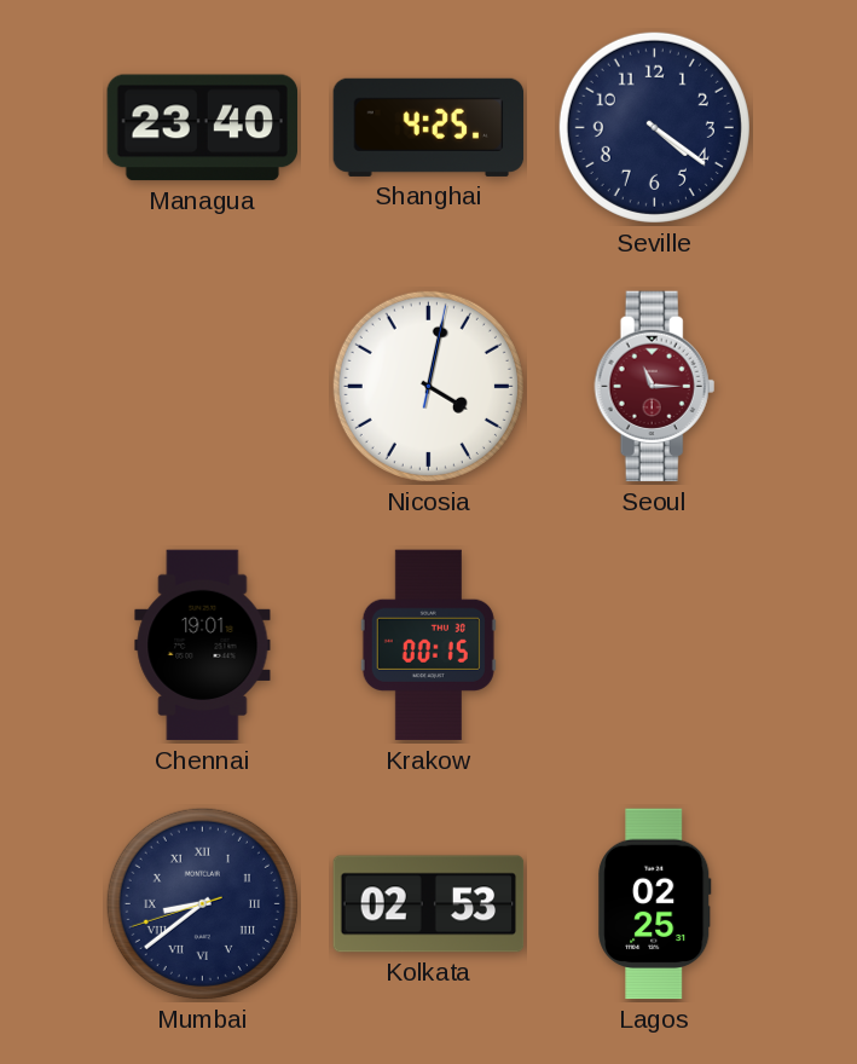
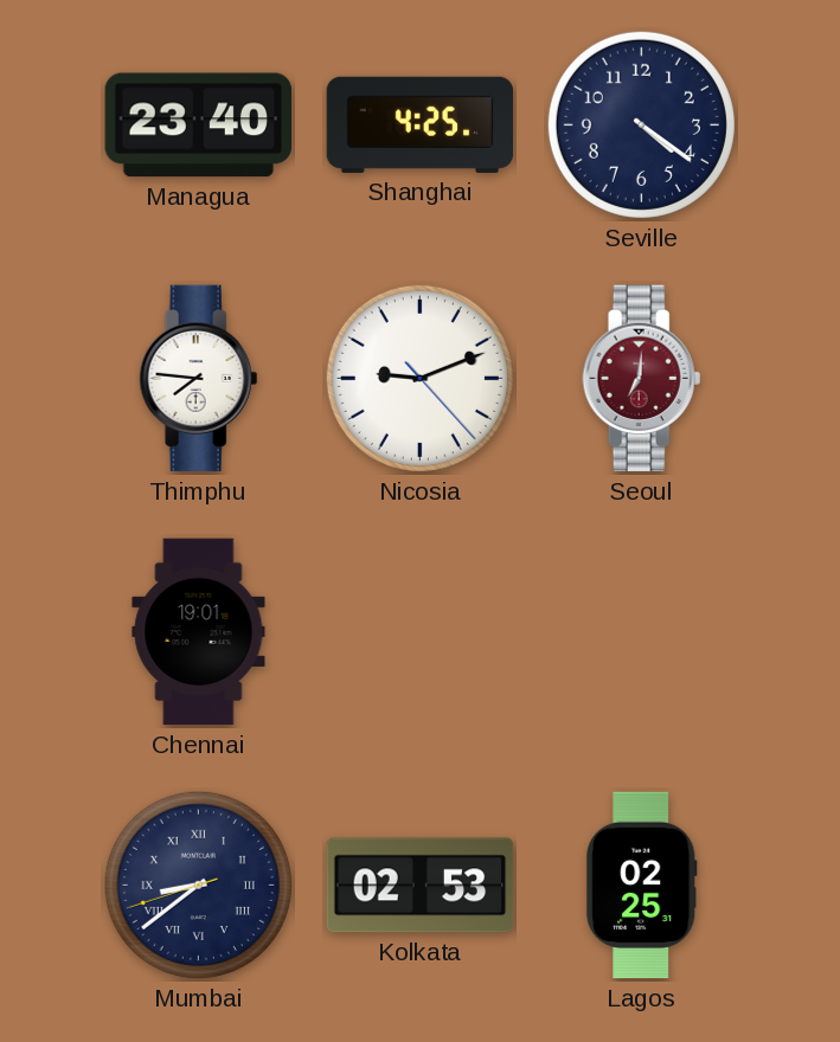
Thimphu: none -> 7:46 (199, 379)
Nicosia: 4:02 -> 9:11 (419, 378)
Seoul: 11:15 -> 7:01 (642, 379)
Krakow: 00:15 -> none (428, 646)
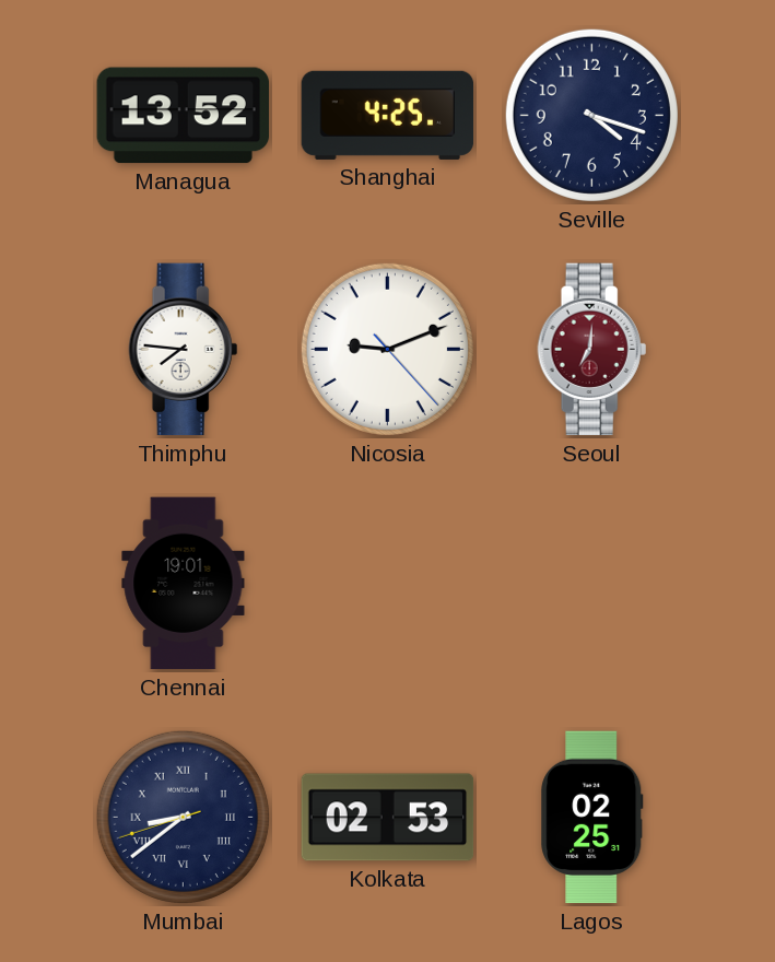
Managua: 23:40 -> 13:52 (183, 116)
Seville: 4:21 -> 4:18 (591, 115)
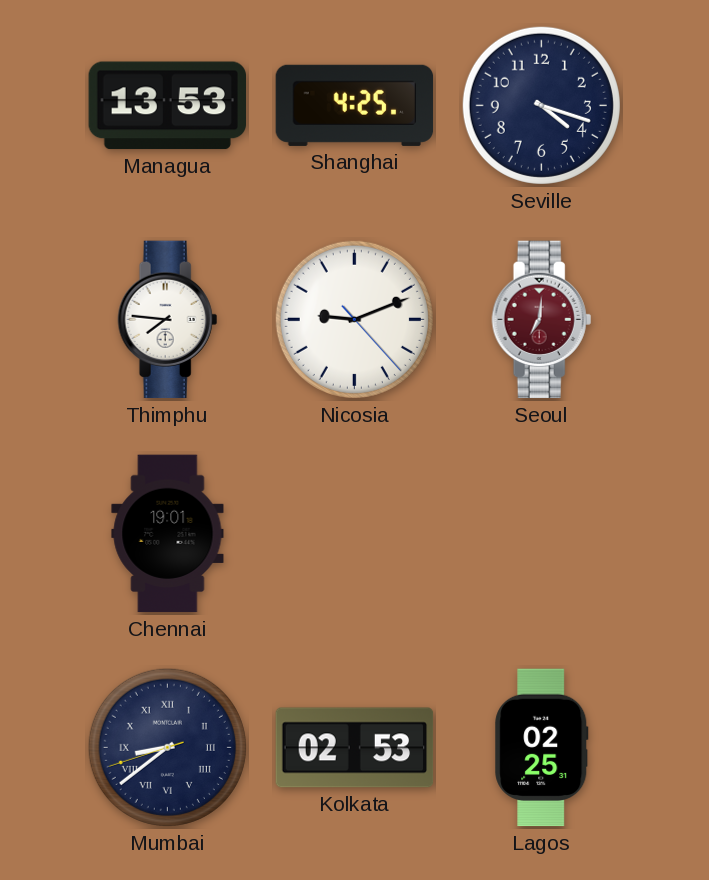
Managua: 13:52 -> 13:53 (167, 106)
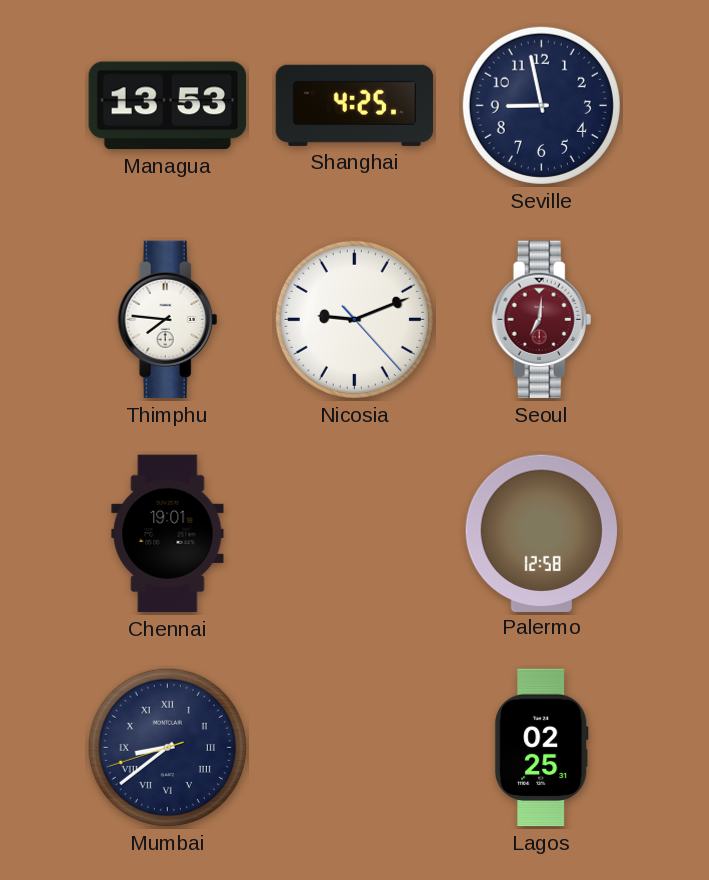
Seville: 4:18 -> 8:58 (541, 105)
Palermo: none -> 12:58 (541, 533)
Kolkata: 02:53 -> none (355, 748)
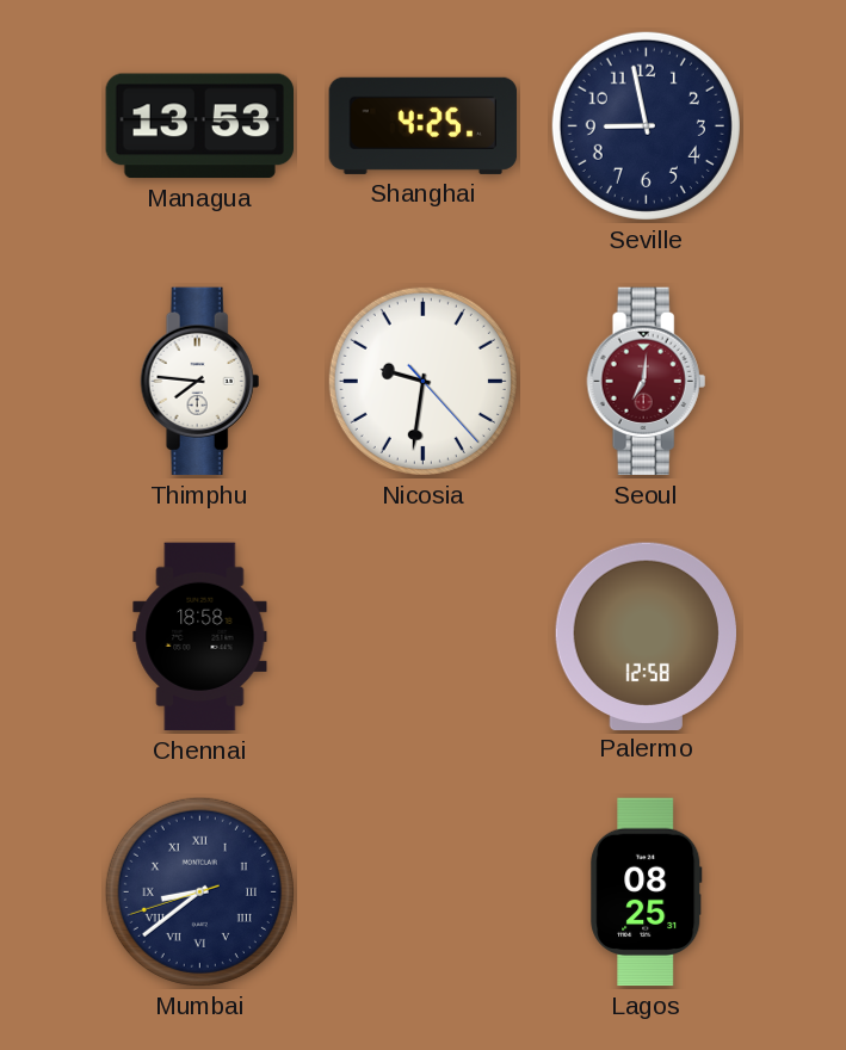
Nicosia: 9:11 -> 9:31 (422, 381)
Chennai: 19:01 -> 18:58 (200, 637)
Lagos: 02:25 -> 08:25 (647, 892)
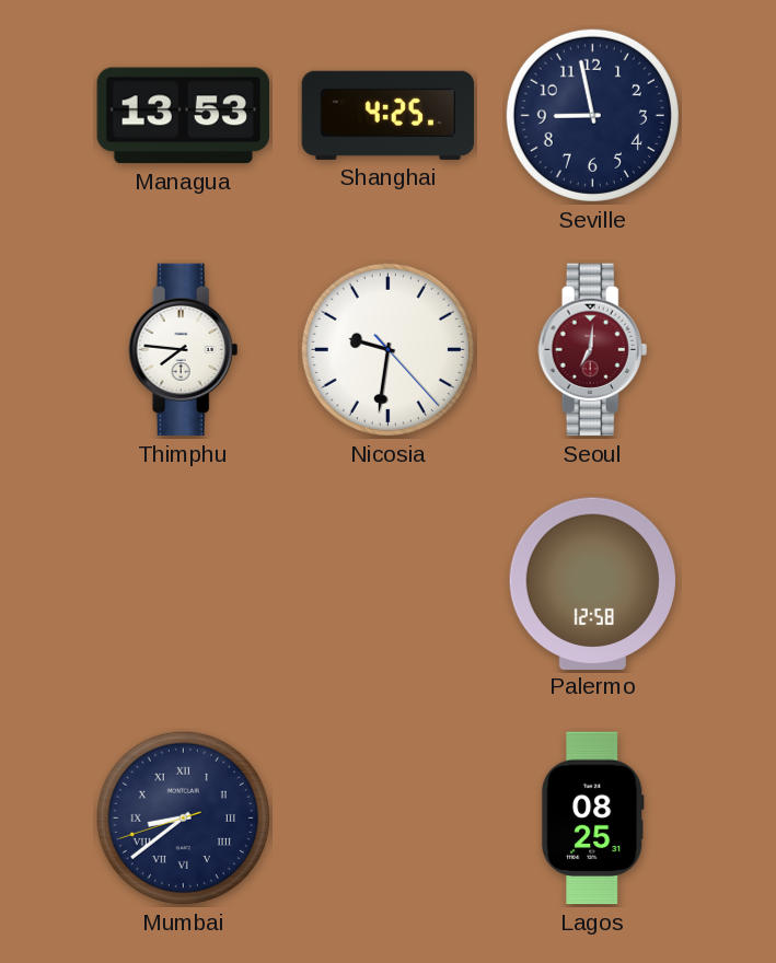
Chennai: 18:58 -> none (200, 637)
